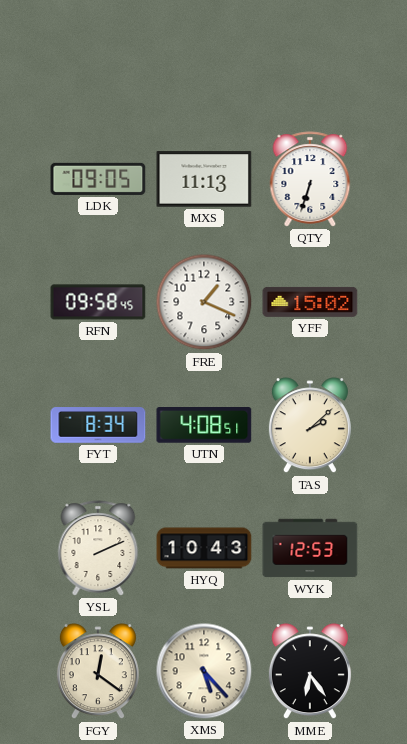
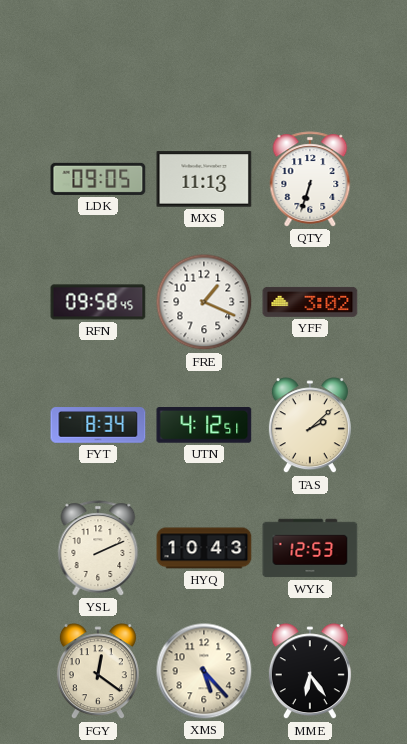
YFF: 15:02 -> 3:02 (310, 302)
UTN: 4:08 -> 4:12 (204, 426)
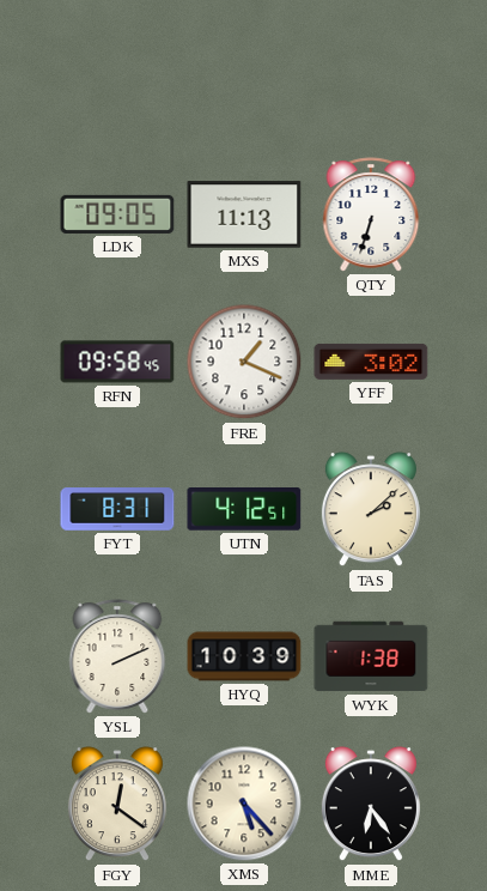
FYT: 8:34 -> 8:31 (117, 509)
HYQ: 10:43 -> 10:39 (244, 656)
WYK: 12:53 -> 1:38 (371, 656)
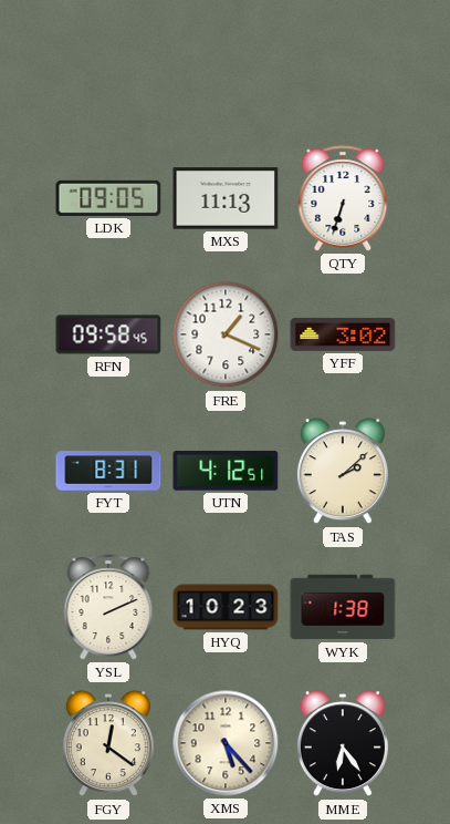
HYQ: 10:39 -> 10:23 (226, 607)
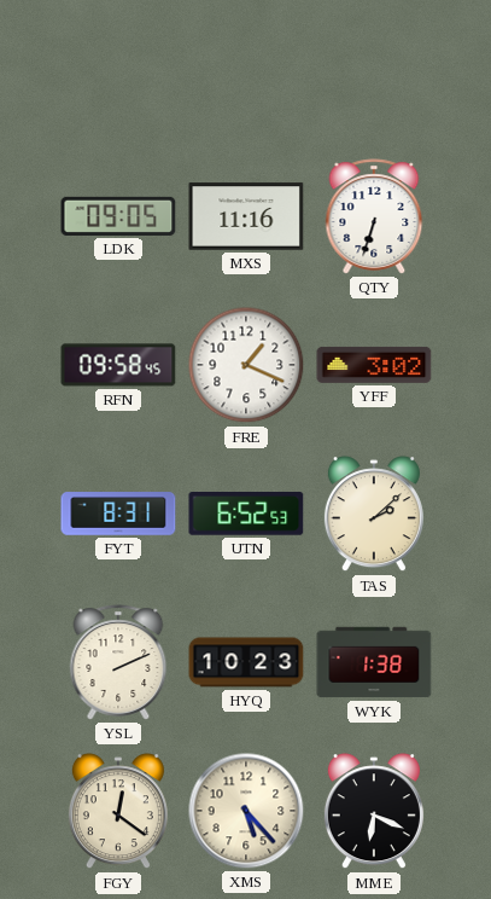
MXS: 11:13 -> 11:16 (246, 216)
UTN: 4:12 -> 6:52 (246, 515)
MME: 6:24 -> 6:19 (374, 812)
